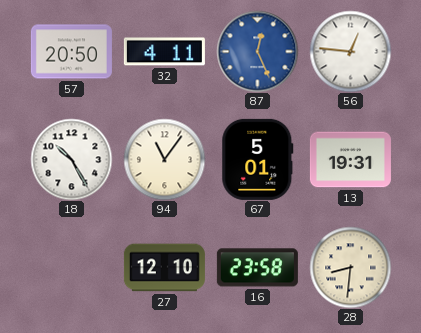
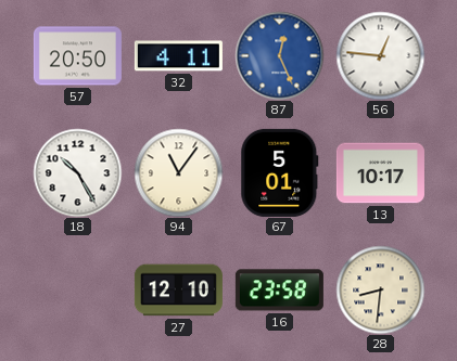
13: 19:31 -> 10:17 (380, 173)
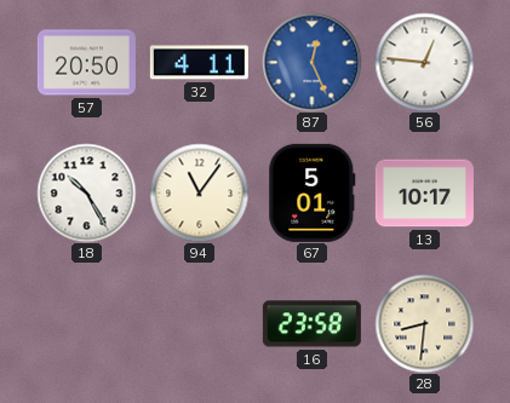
27: 12:10 -> none (178, 291)
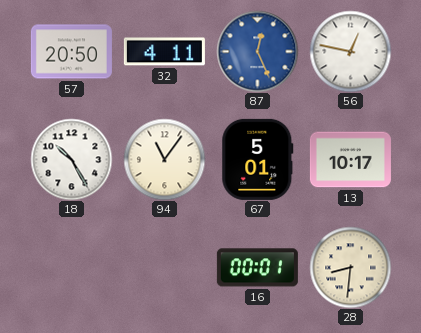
56: 12:46 -> 12:47 (350, 51)
16: 23:58 -> 00:01 (257, 268)
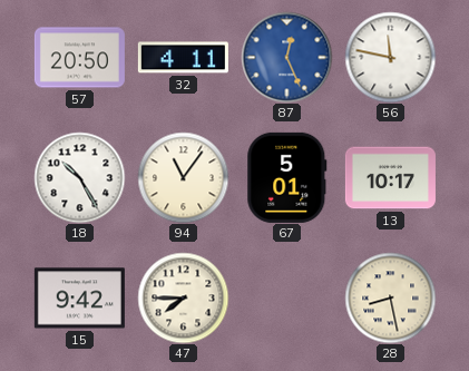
56: 12:47 -> 11:47 (390, 57)
15: none -> 9:42 (79, 299)
47: none -> 7:45 (183, 297)
16: 00:01 -> none (257, 268)
28: 8:31 -> 8:28 (390, 297)
